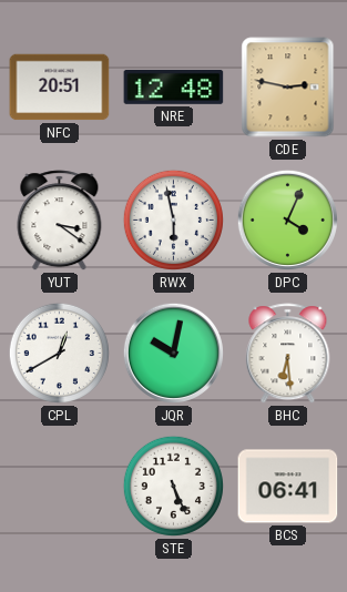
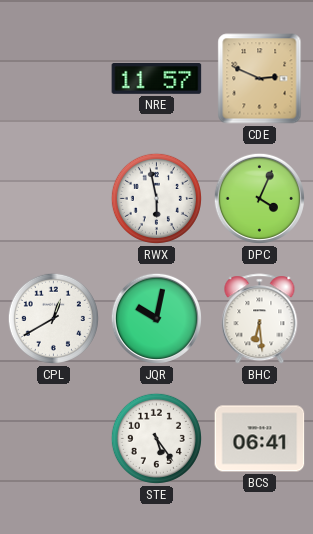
NFC: 20:51 -> none (60, 88)
NRE: 12:48 -> 11:57 (157, 79)
CDE: 2:47 -> 2:49 (260, 79)
YUT: 3:21 -> none (60, 221)
STE: 5:26 -> 5:24 (156, 438)
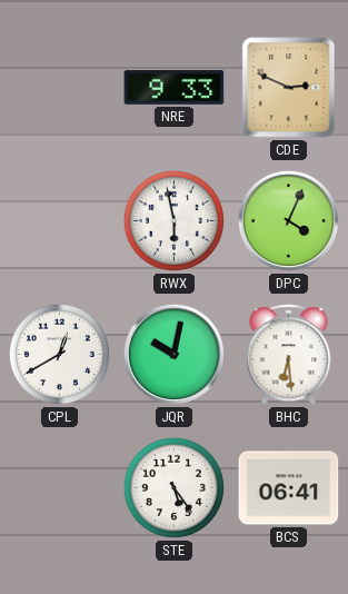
NRE: 11:57 -> 9:33 (175, 88)
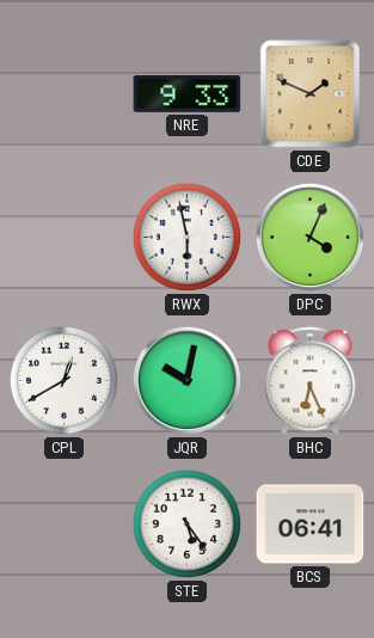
CDE: 2:49 -> 1:49 (311, 94)
BHC: 6:29 -> 6:26 (311, 381)
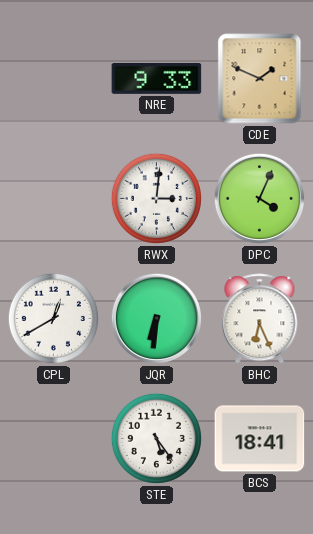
RWX: 5:58 -> 3:01 (156, 198)
JQR: 10:02 -> 6:31 (156, 318)
BCS: 06:41 -> 18:41 (260, 439)
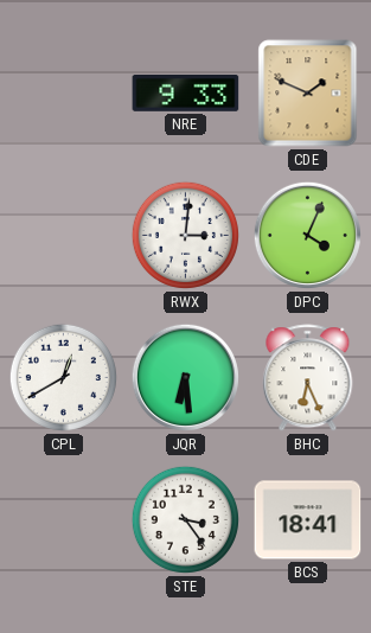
JQR: 6:31 -> 6:29 (185, 377)
STE: 5:24 -> 3:24 (185, 519)
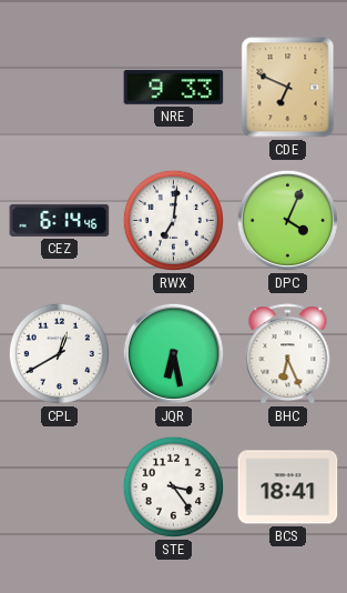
CDE: 1:49 -> 6:49 (288, 88)
CEZ: none -> 6:14 (60, 220)
RWX: 3:01 -> 7:01 (173, 220)
JQR: 6:29 -> 6:28 (173, 353)
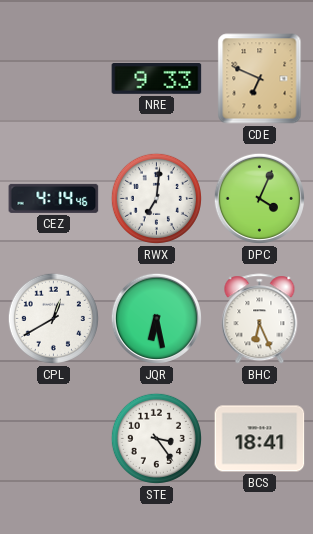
CEZ: 6:14 -> 4:14 (54, 198)
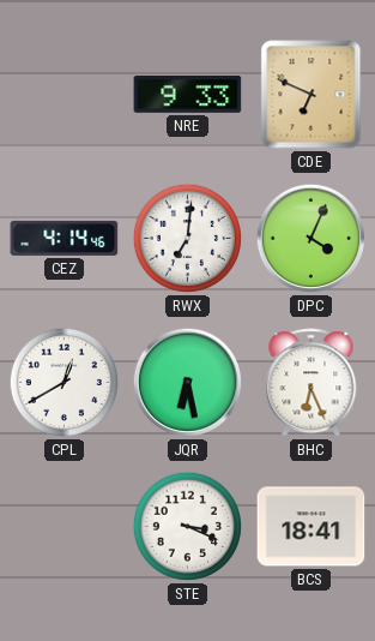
STE: 3:24 -> 3:19 (187, 526)
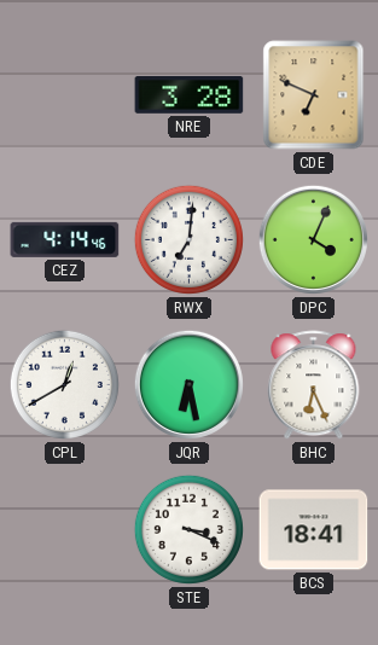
NRE: 9:33 -> 3:28 (190, 95)
